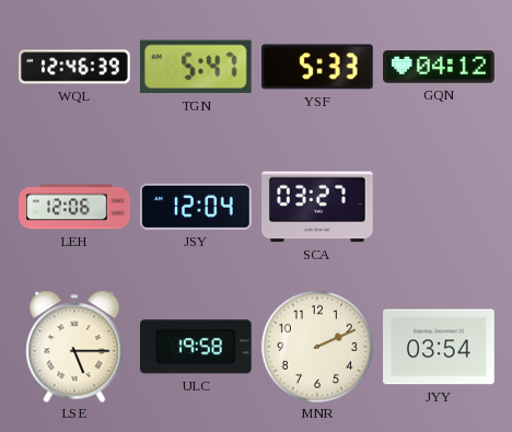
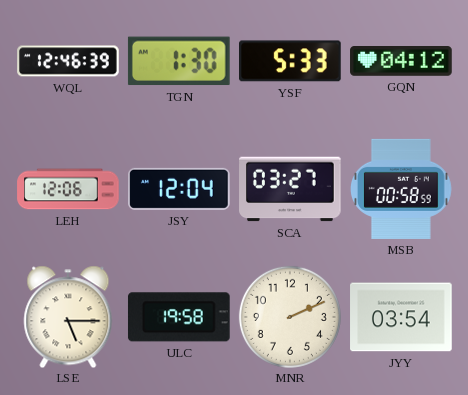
TGN: 5:47 -> 1:30 (179, 61)
MSB: none -> 00:58 (402, 189)
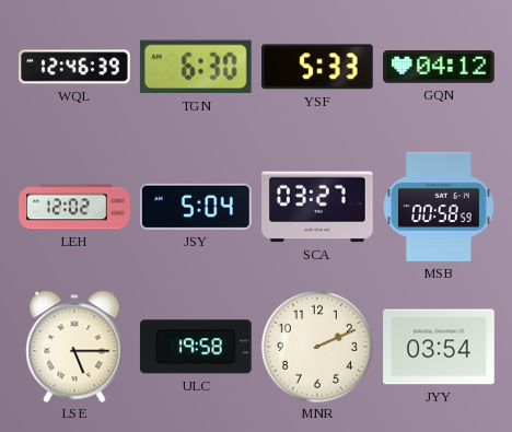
TGN: 1:30 -> 6:30 (196, 67)
LEH: 12:06 -> 12:02 (74, 207)
JSY: 12:04 -> 5:04 (196, 207)
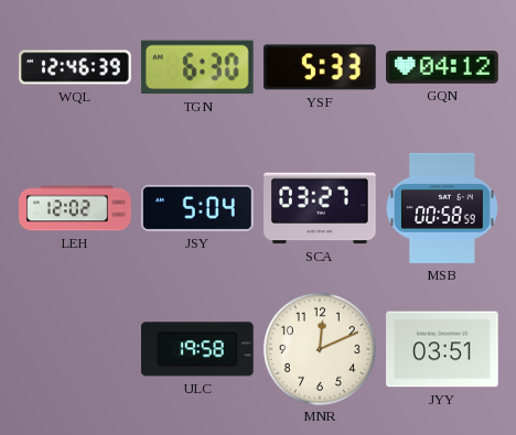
LSE: 5:15 -> none (74, 347)
MNR: 2:11 -> 12:11 (320, 349)
JYY: 03:54 -> 03:51 (442, 349)
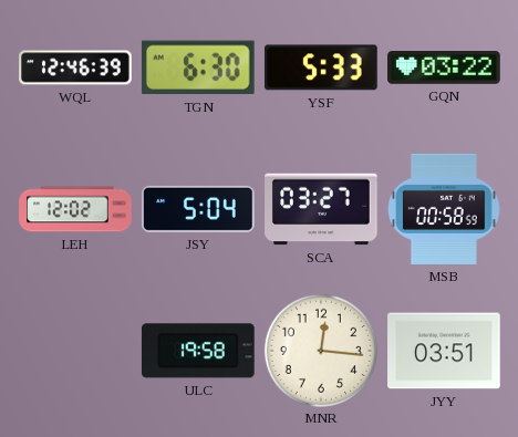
GQN: 04:12 -> 03:22 (444, 69)
MNR: 12:11 -> 12:16 (321, 351)
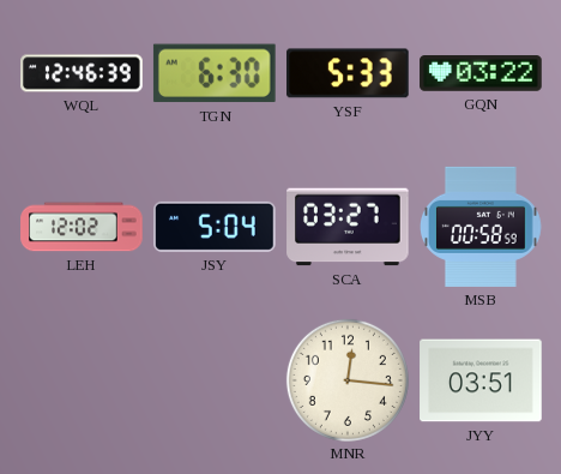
ULC: 19:58 -> none (198, 351)
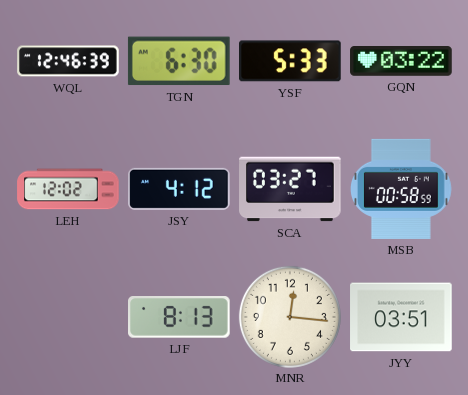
JSY: 5:04 -> 4:12 (179, 189)
LJF: none -> 8:13 (180, 318)
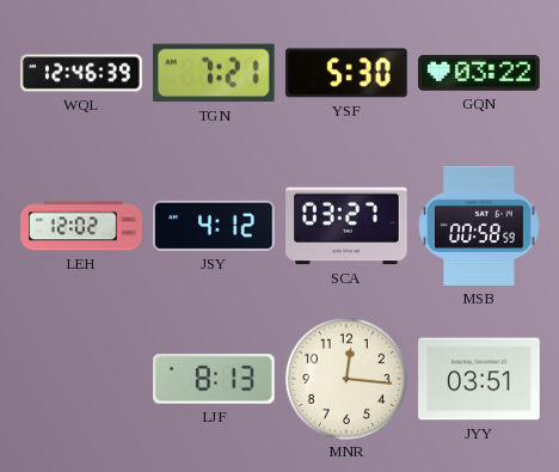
TGN: 6:30 -> 7:21 (214, 73)
YSF: 5:33 -> 5:30 (348, 73)
